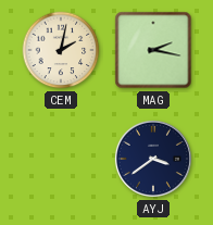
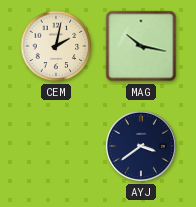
MAG: 2:17 -> 10:17 (141, 46)
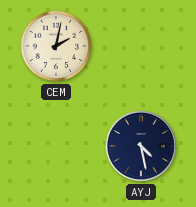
MAG: 10:17 -> none (141, 46)
AYJ: 3:39 -> 4:28 (141, 146)
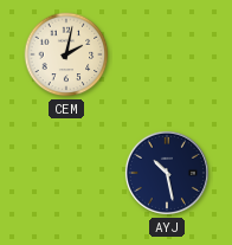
AYJ: 4:28 -> 10:28 (167, 173)
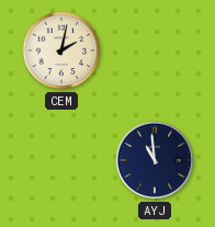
AYJ: 10:28 -> 10:59 (155, 160)
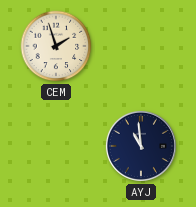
CEM: 2:02 -> 1:57 (56, 46)
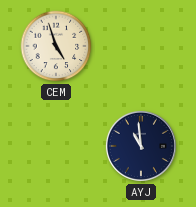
CEM: 1:57 -> 4:57 (56, 46)
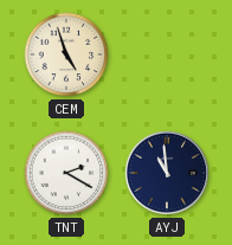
TNT: none -> 2:20 (66, 173)
